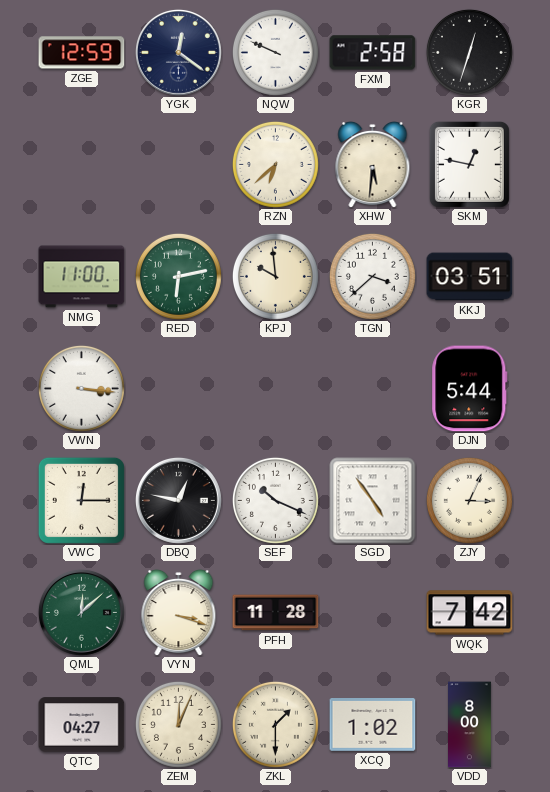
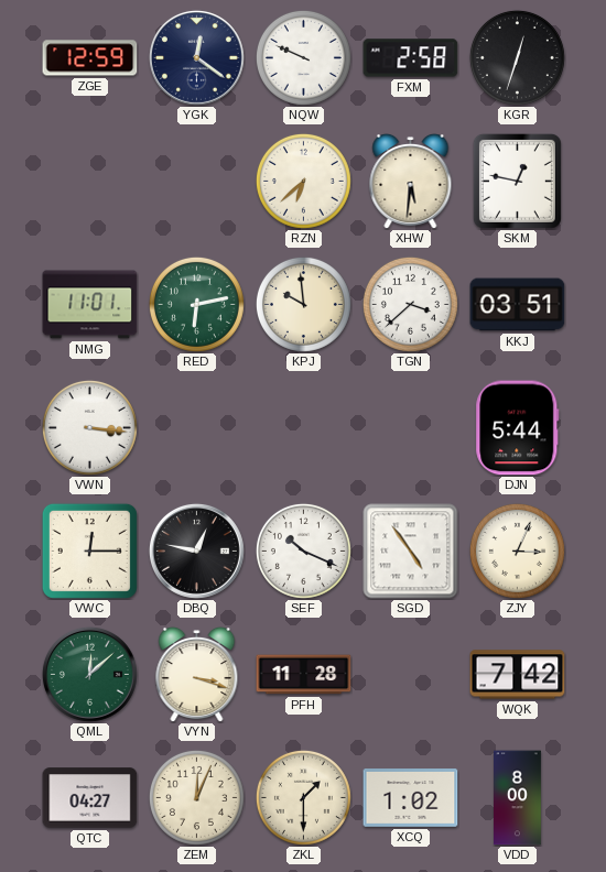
NMG: 11:00 -> 11:01 (90, 305)
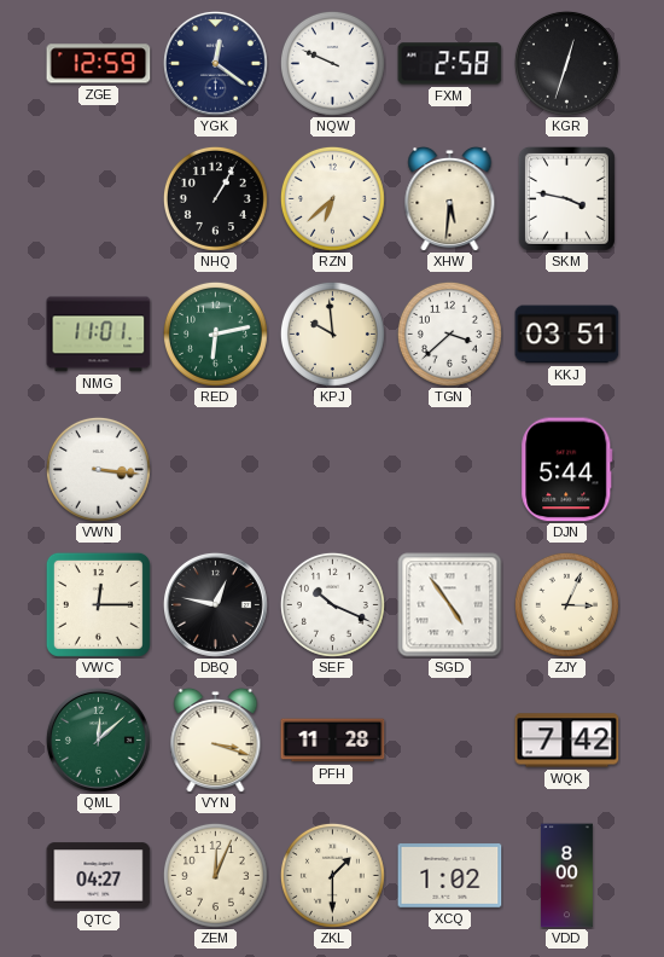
NHQ: none -> 1:05 (215, 198)
SKM: 12:47 -> 3:47 (566, 198)
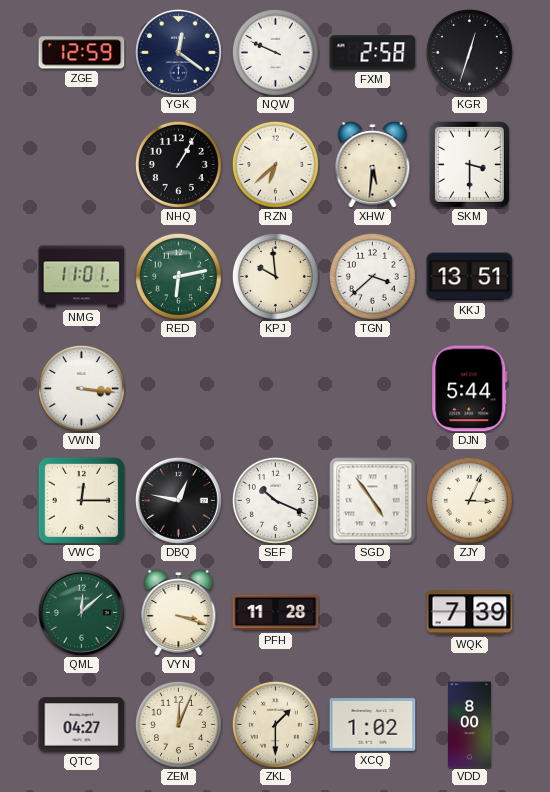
SKM: 3:47 -> 3:30 (469, 164)
KKJ: 03:51 -> 13:51 (470, 277)
WQK: 7:42 -> 7:39 (470, 613)
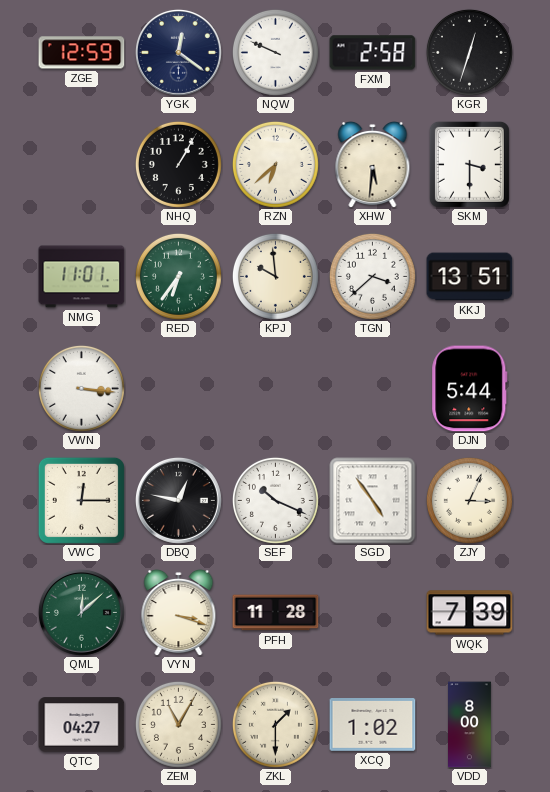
RED: 6:13 -> 6:36 (178, 276)
ZEM: 12:04 -> 11:05 (178, 724)
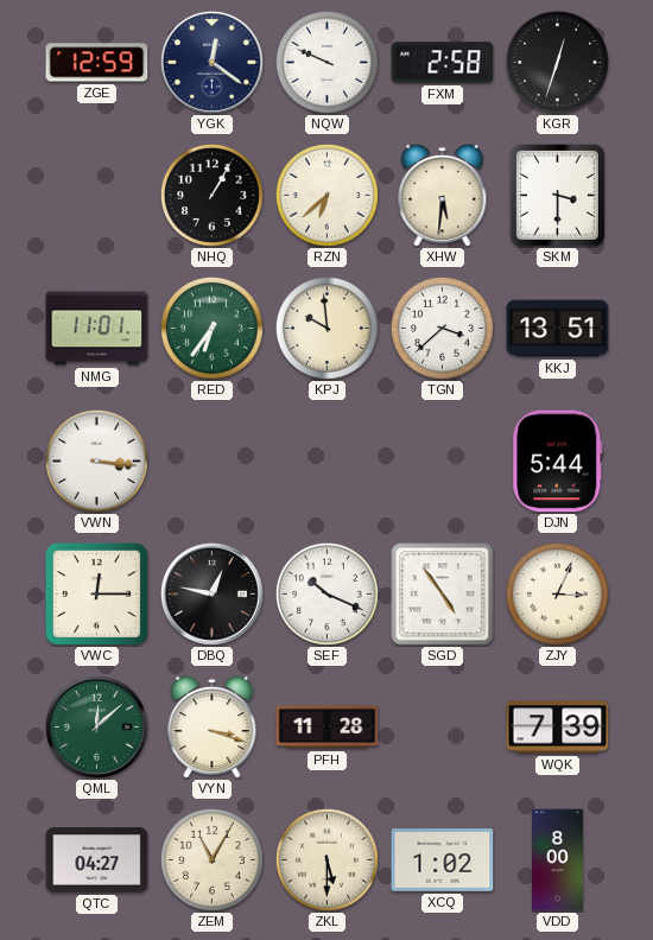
ZKL: 1:30 -> 5:30 (326, 859)
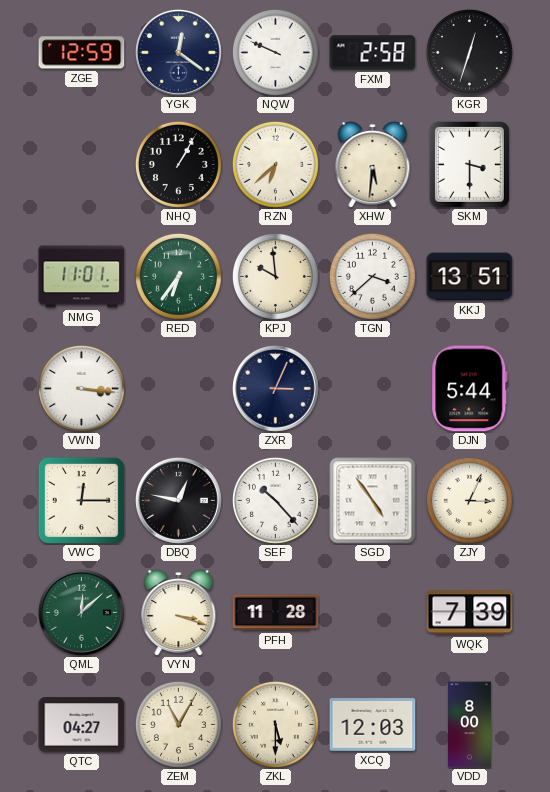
ZXR: none -> 3:04 (275, 388)
SEF: 10:19 -> 10:23 (275, 500)
XCQ: 1:02 -> 12:03 (373, 725)
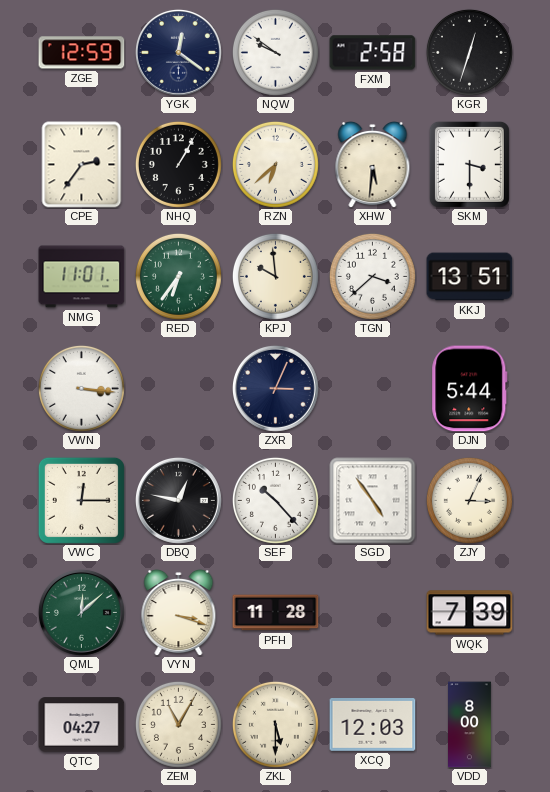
NQW: 9:49 -> 9:51 (275, 52)
CPE: none -> 2:36 (82, 165)
